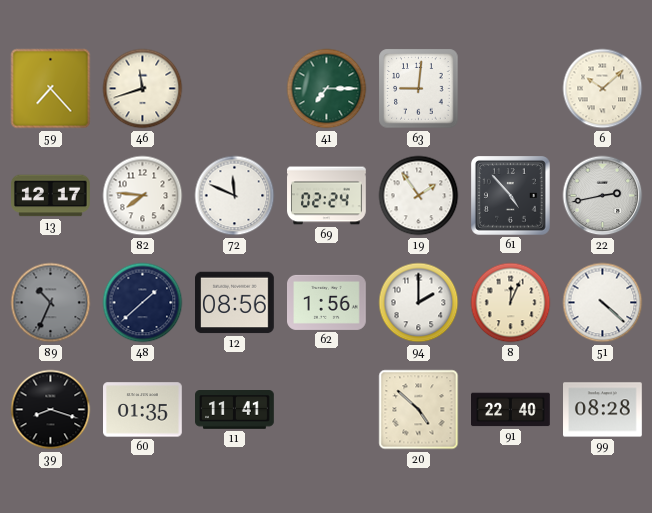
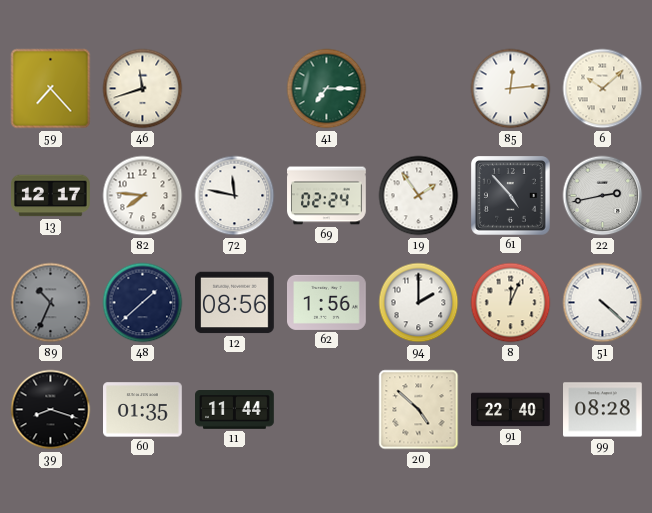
63: 9:01 -> none (419, 89)
85: none -> 12:14 (511, 89)
72: 11:49 -> 11:47 (235, 196)
11: 11:41 -> 11:44 (235, 410)
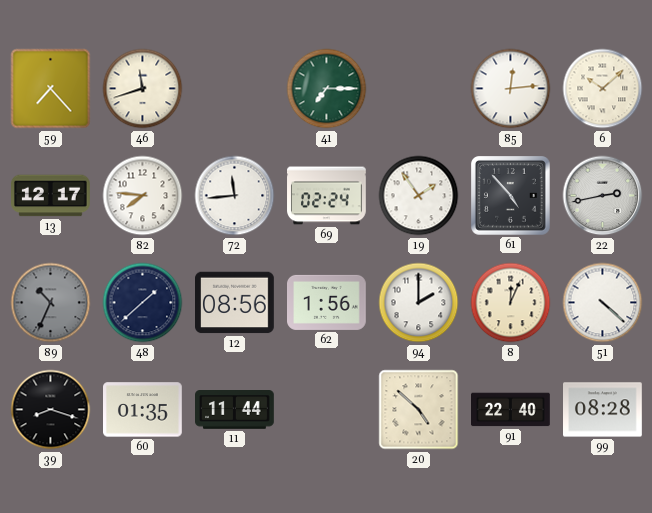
72: 11:47 -> 11:44 (235, 196)
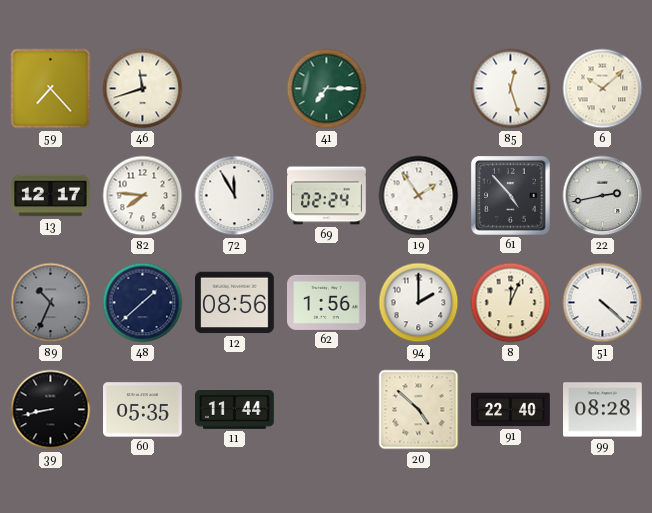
85: 12:14 -> 12:27 (511, 89)
72: 11:44 -> 11:55 (235, 196)
39: 8:18 -> 8:43 (51, 410)
60: 01:35 -> 05:35 (143, 410)
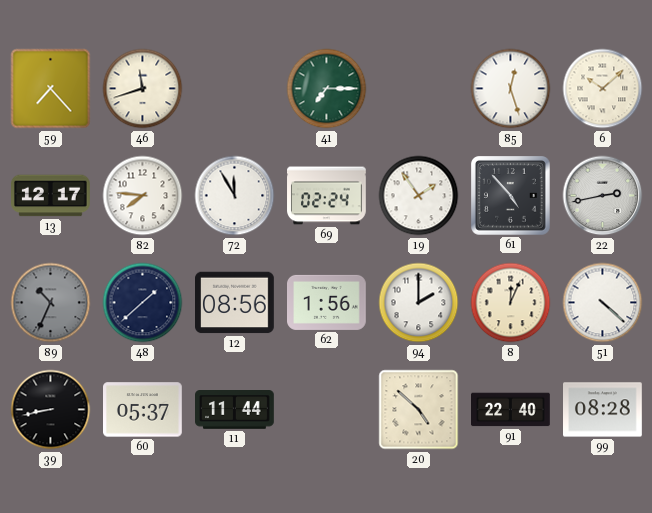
60: 05:35 -> 05:37 (143, 410)
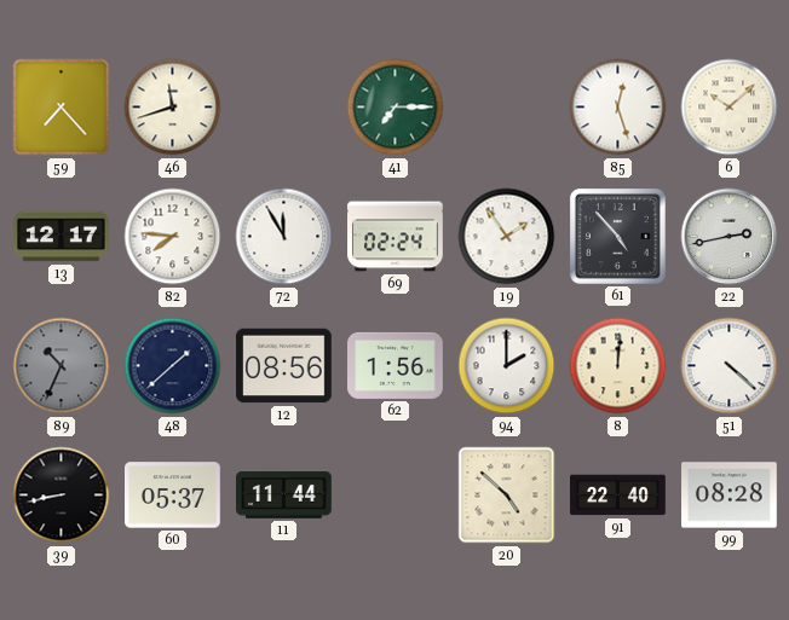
8: 12:04 -> 12:01 (618, 366)
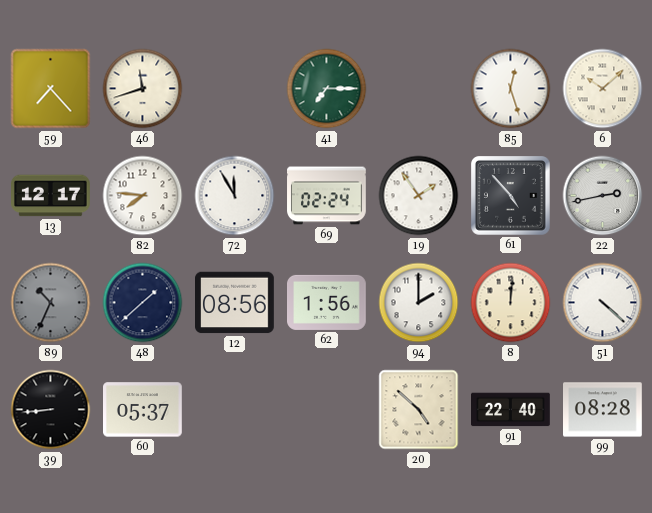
39: 8:43 -> 8:44 (51, 410)
11: 11:44 -> none (284, 496)
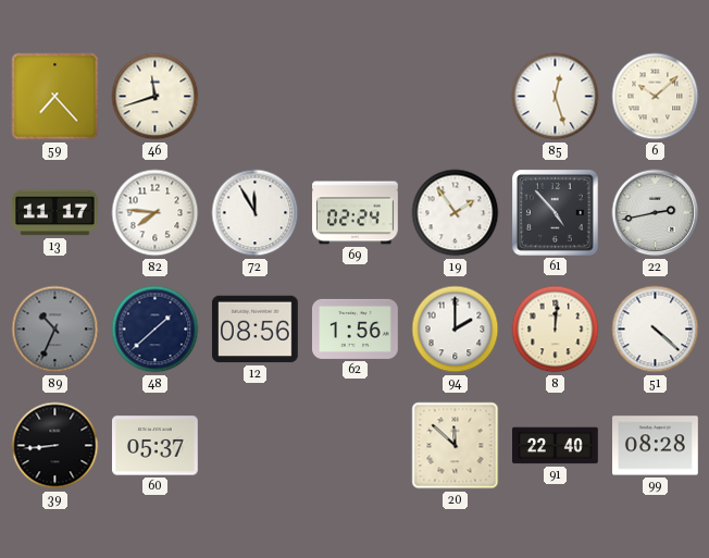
41: 7:15 -> none (327, 89)
13: 12:17 -> 11:17 (55, 213)
20: 4:52 -> 11:52 (456, 446)
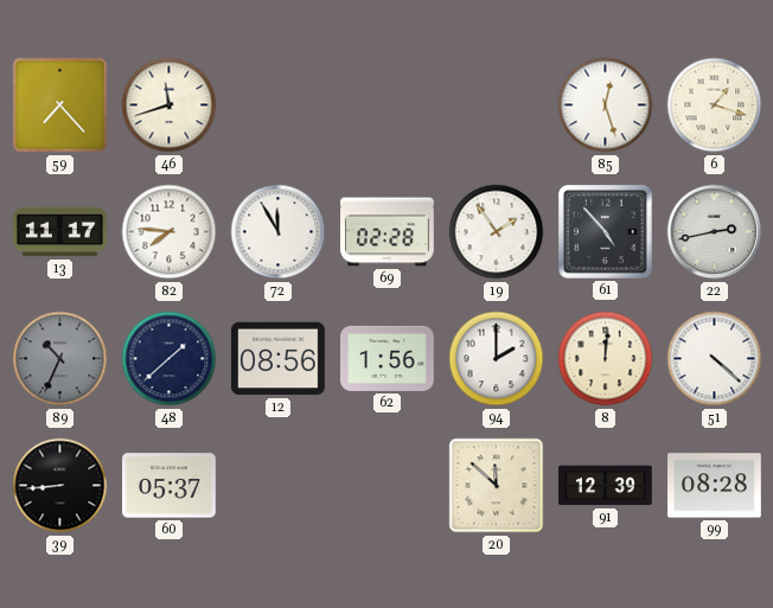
6: 10:08 -> 1:18 (715, 105)
69: 02:24 -> 02:28 (388, 232)
91: 22:40 -> 12:39 (606, 486)
